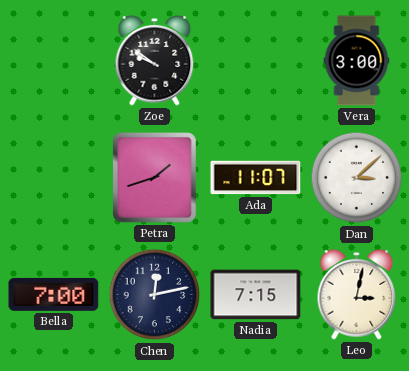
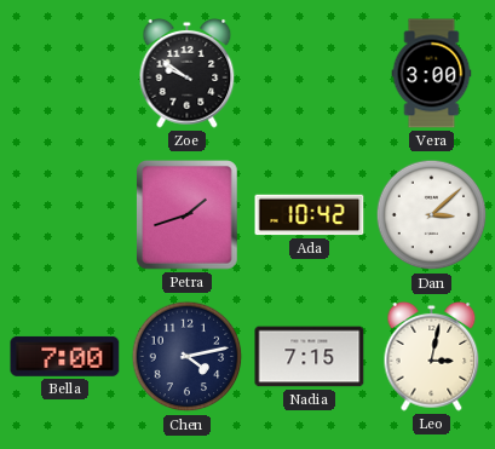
Ada: 11:07 -> 10:42 (310, 215)
Chen: 12:13 -> 4:13 (188, 357)
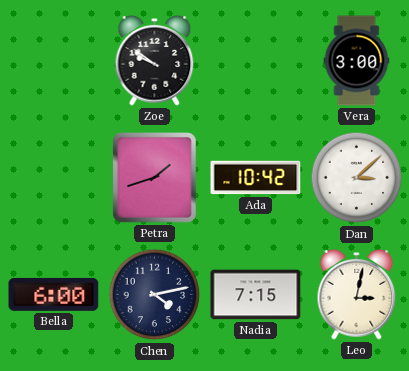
Bella: 7:00 -> 6:00 (54, 294)
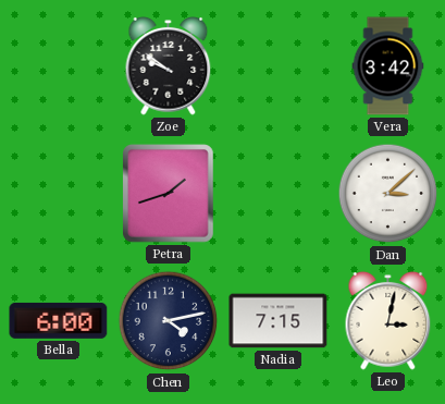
Vera: 3:00 -> 3:42 (388, 66)
Ada: 10:42 -> none (256, 178)
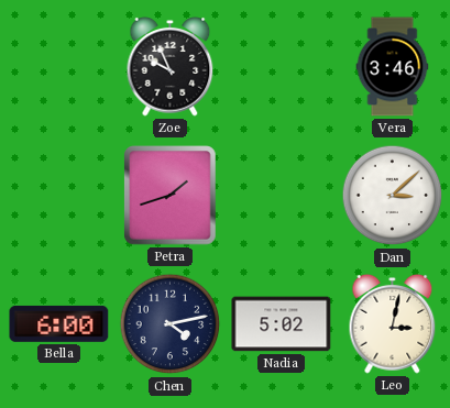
Zoe: 9:51 -> 9:56 (171, 67)
Vera: 3:42 -> 3:46 (393, 67)
Nadia: 7:15 -> 5:02 (282, 324)
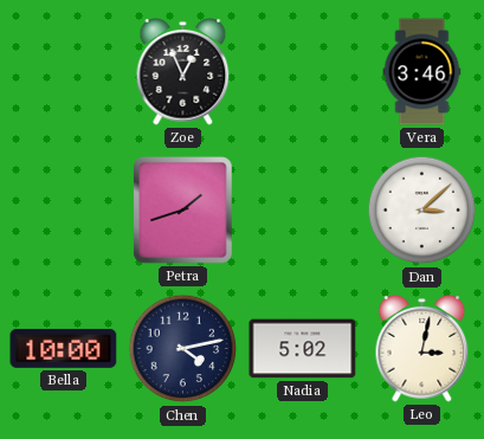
Zoe: 9:56 -> 12:56 (183, 72)
Bella: 6:00 -> 10:00 (64, 348)
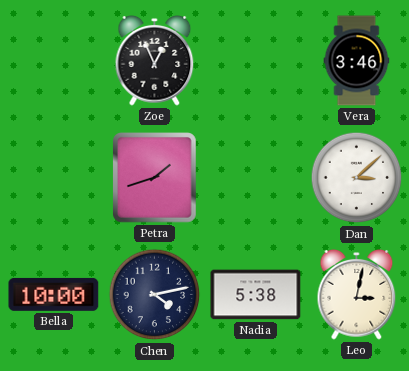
Nadia: 5:02 -> 5:38 (256, 295)
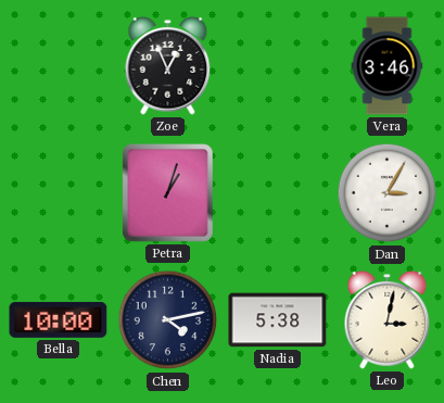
Petra: 1:42 -> 1:03 (168, 193)
Dan: 3:08 -> 3:05 (388, 193)
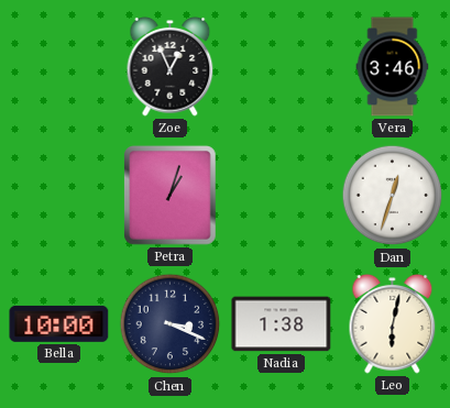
Dan: 3:05 -> 12:33 (393, 196)
Chen: 4:13 -> 3:19 (171, 324)
Nadia: 5:38 -> 1:38 (282, 324)
Leo: 3:02 -> 6:02 (393, 324)
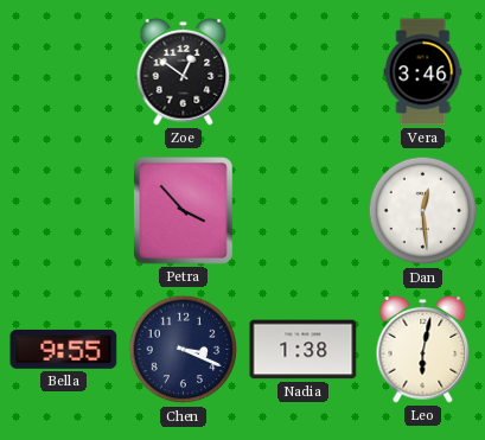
Zoe: 12:56 -> 12:51 (184, 72)
Petra: 1:03 -> 3:53 (184, 211)
Dan: 12:33 -> 12:29 (423, 211)
Bella: 10:00 -> 9:55 (64, 349)
